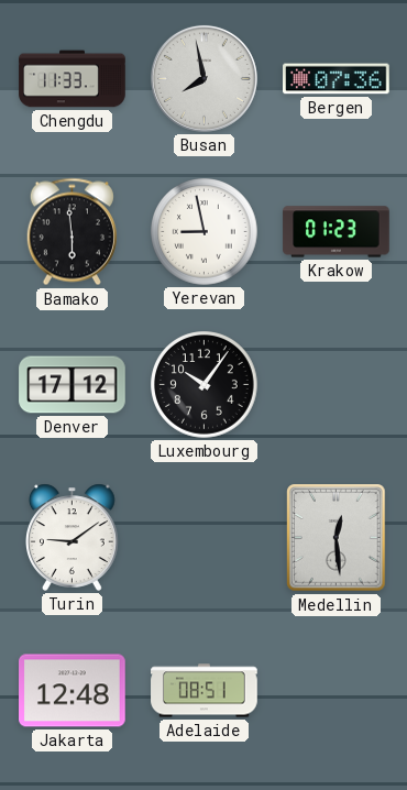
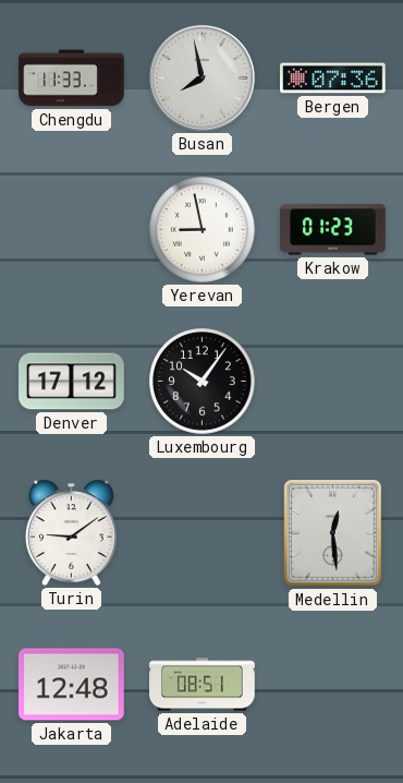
Bamako: 5:59 -> none (71, 232)
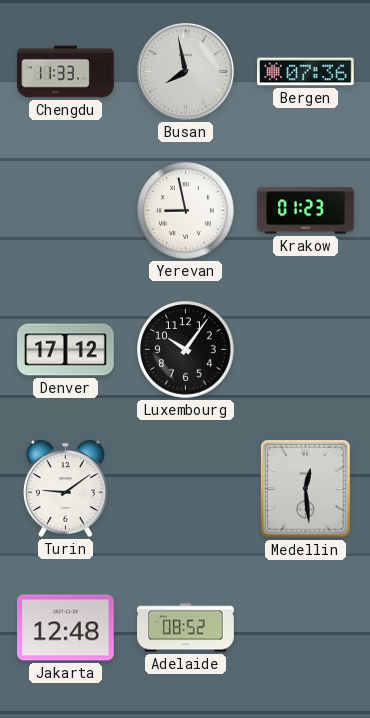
Adelaide: 08:51 -> 08:52 (186, 628)
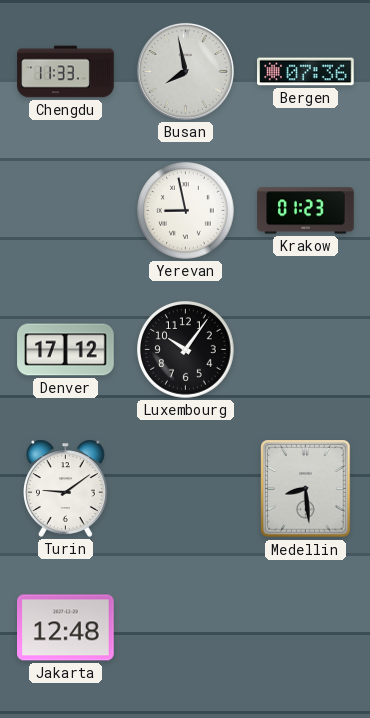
Medellin: 12:29 -> 8:29 (306, 489)
Adelaide: 08:52 -> none (186, 628)
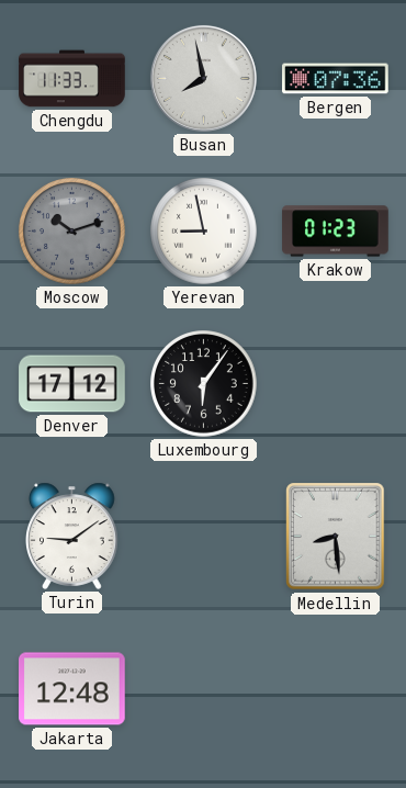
Moscow: none -> 10:12 (72, 232)
Luxembourg: 10:06 -> 6:06 (204, 384)
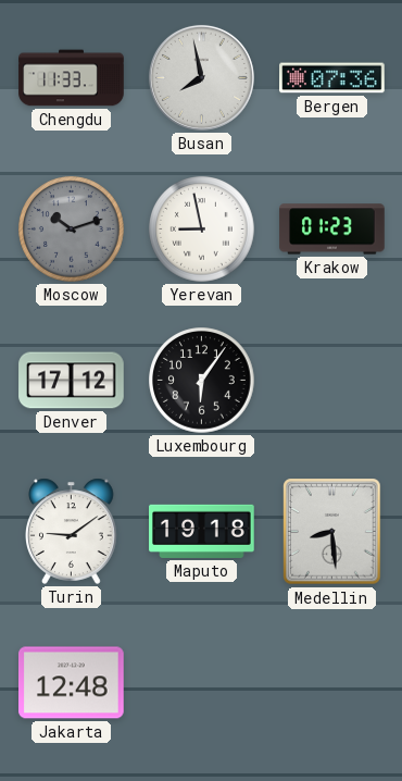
Maputo: none -> 19:18 (202, 531)
